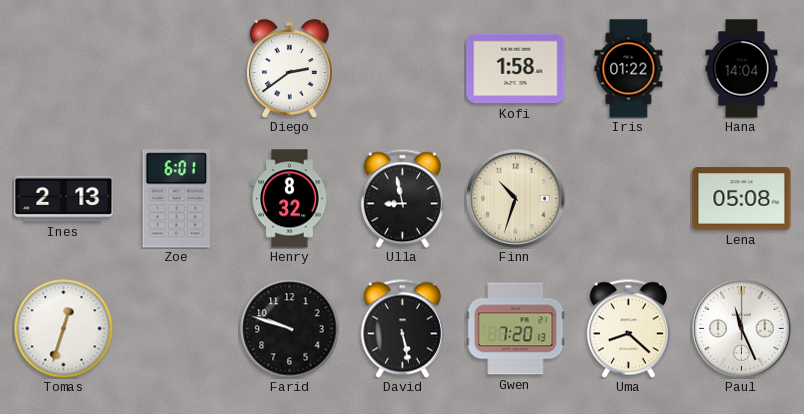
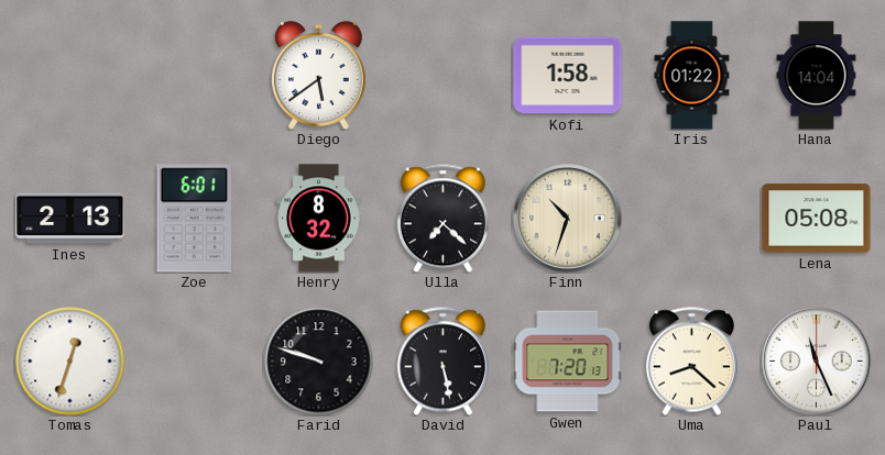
Diego: 2:39 -> 5:39 (319, 76)
Ulla: 8:58 -> 7:22 (442, 218)
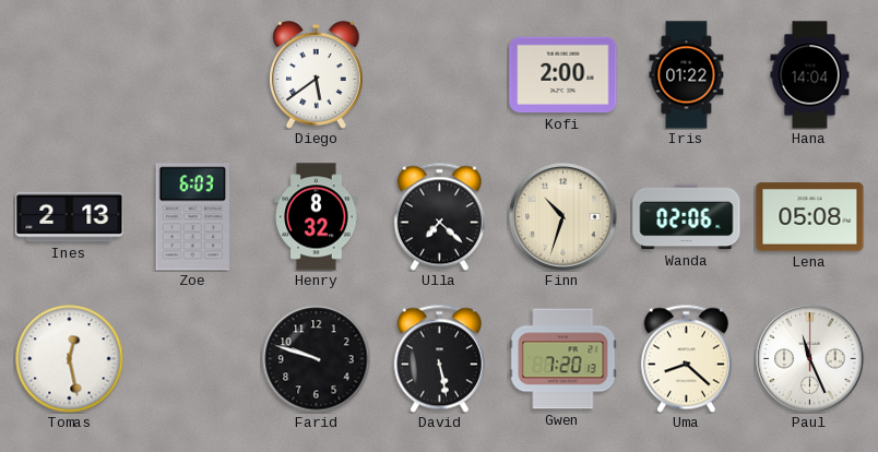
Kofi: 1:58 -> 2:00 (563, 75)
Zoe: 6:01 -> 6:03 (192, 217)
Wanda: none -> 02:06 (687, 217)
Tomas: 12:33 -> 12:28 (70, 359)
